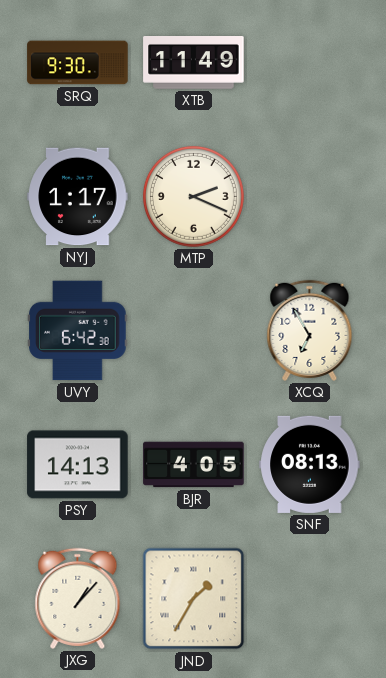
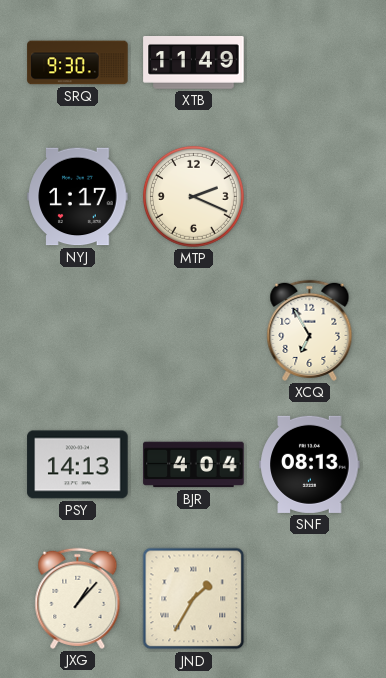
UVY: 6:42 -> none (78, 331)
BJR: 4:05 -> 4:04 (194, 465)
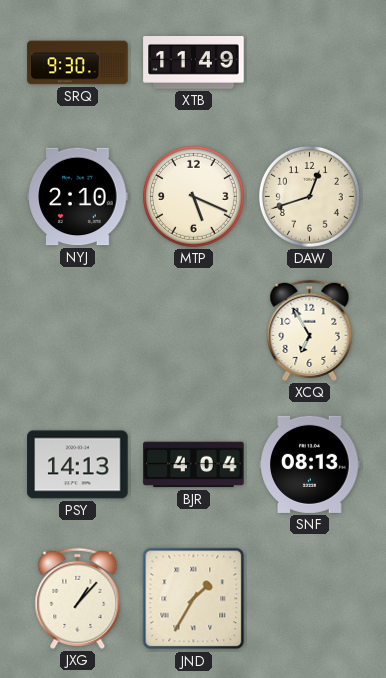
NYJ: 1:17 -> 2:10 (78, 197)
MTP: 2:19 -> 5:19 (193, 196)
DAW: none -> 12:42 (309, 196)
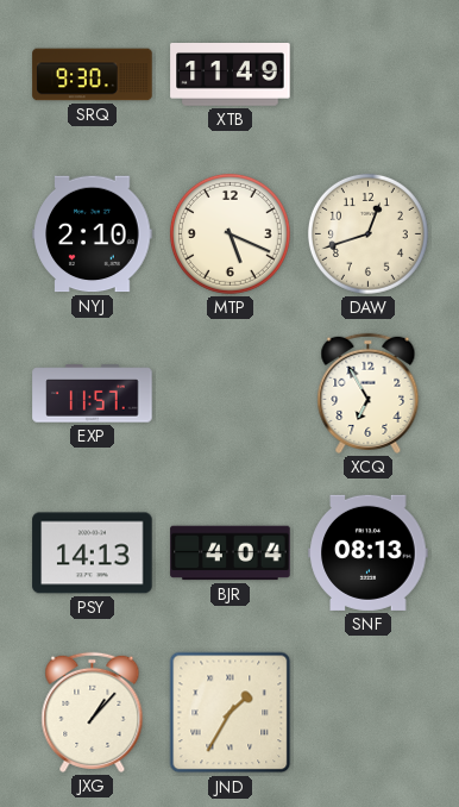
EXP: none -> 11:57 (93, 394)
